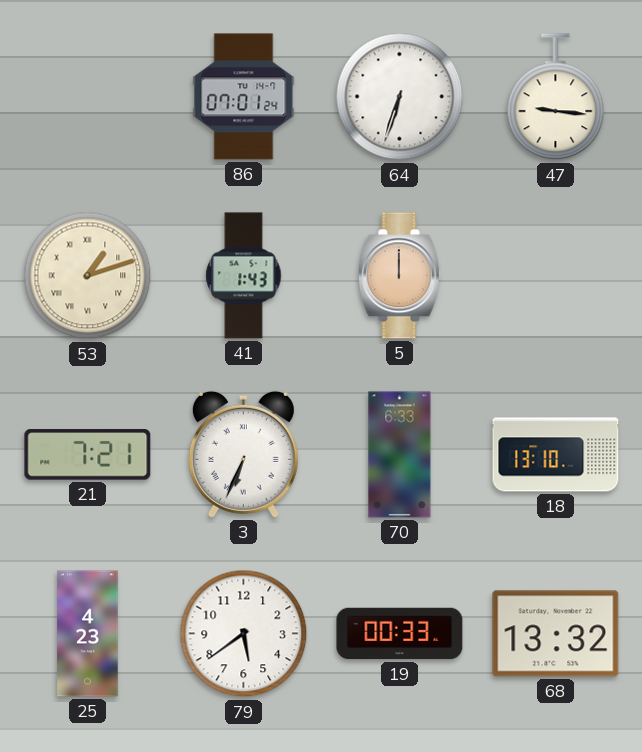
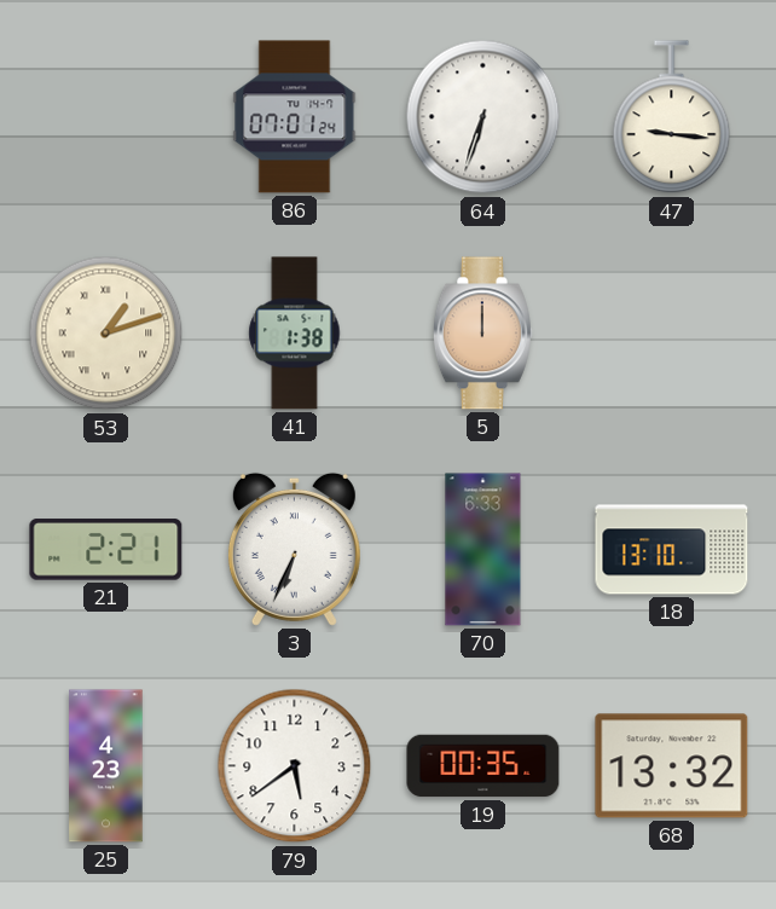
41: 1:43 -> 1:38 (295, 334)
21: 7:21 -> 2:21 (106, 550)
19: 00:33 -> 00:35 (483, 766)
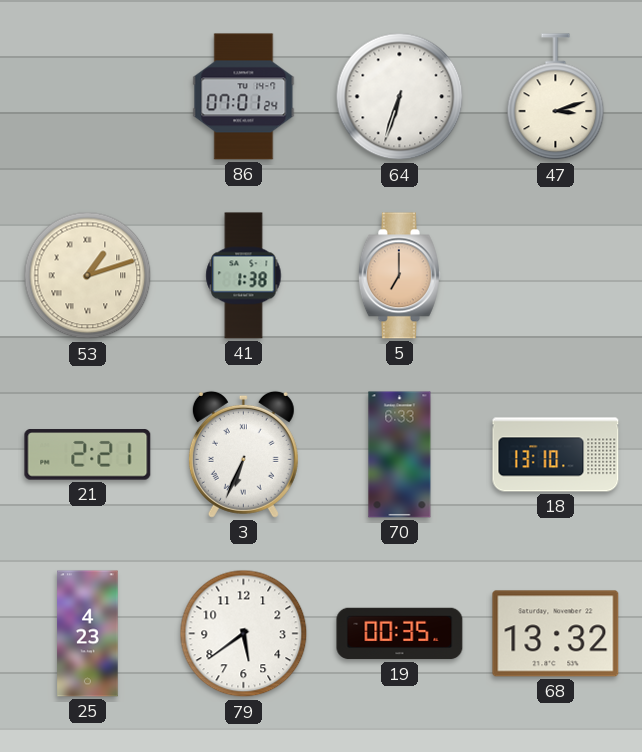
47: 9:16 -> 3:12 (556, 97)
5: 12:00 -> 7:00 (399, 276)
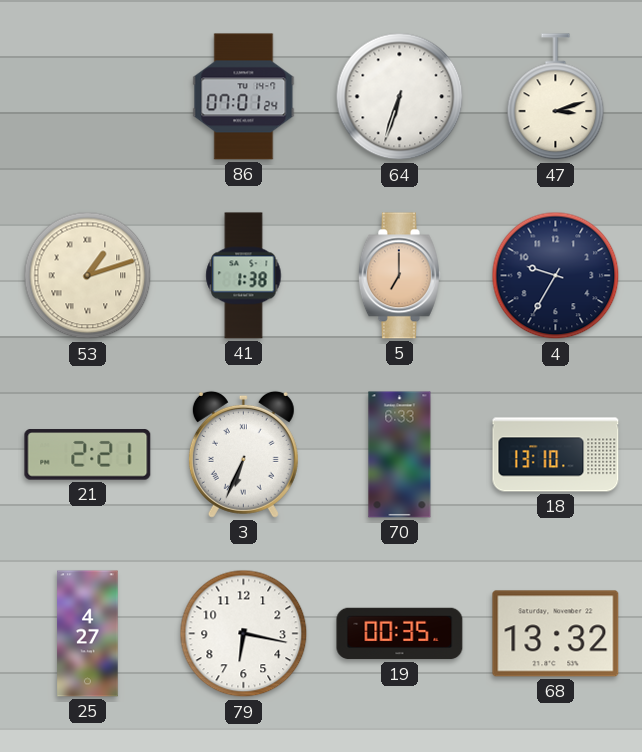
4: none -> 9:35 (556, 276)
25: 4:23 -> 4:27 (88, 634)
79: 5:39 -> 6:17 (244, 634)
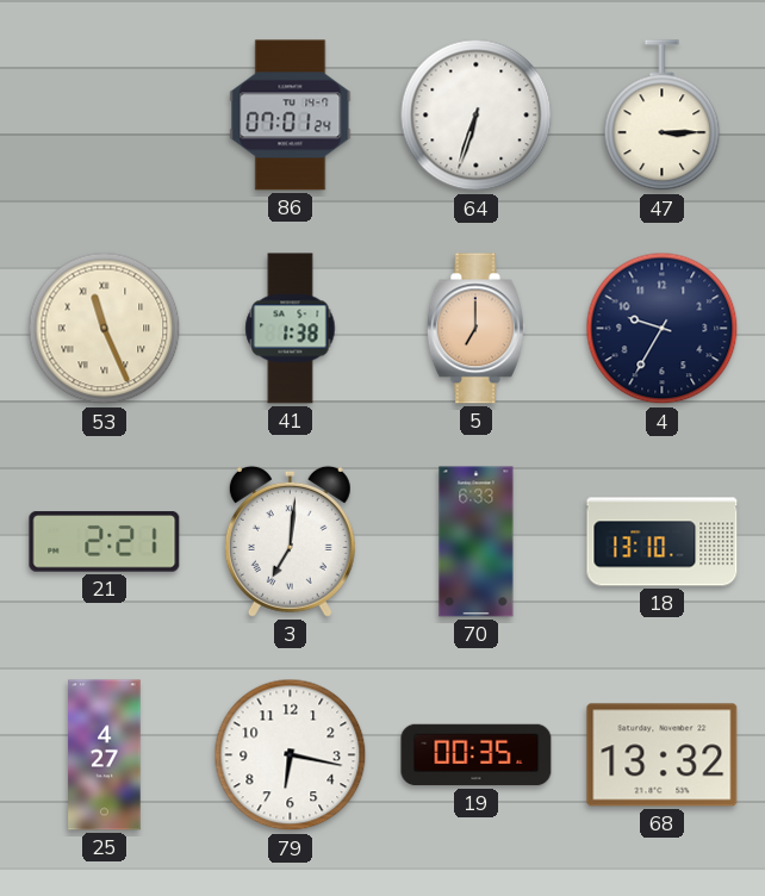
47: 3:12 -> 3:15 (663, 116)
53: 1:12 -> 11:26 (105, 329)
3: 6:34 -> 7:01 (290, 541)
